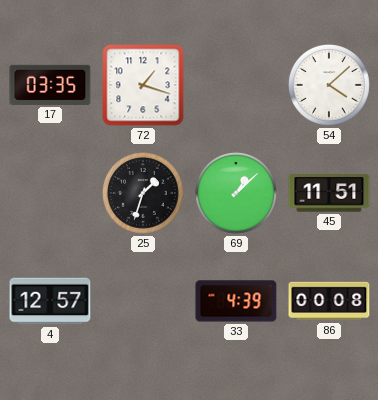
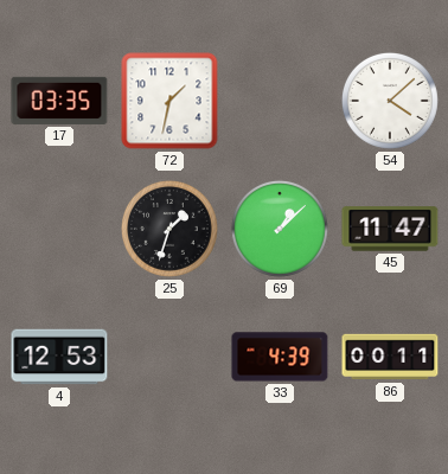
72: 1:18 -> 1:32 (169, 101)
45: 11:51 -> 11:47 (390, 229)
4: 12:57 -> 12:53 (59, 357)
86: 00:08 -> 00:11 (390, 357)
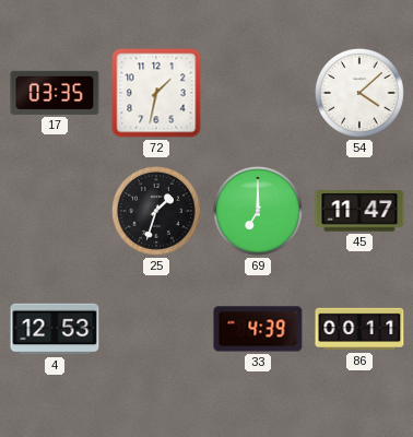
69: 1:08 -> 7:00 (258, 211)
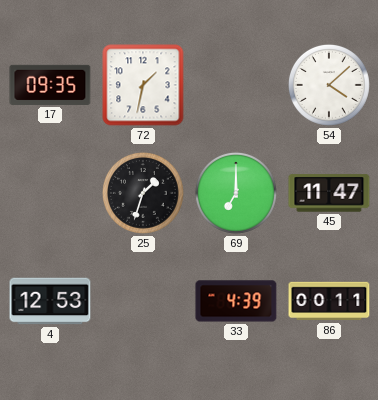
17: 03:35 -> 09:35 (50, 85)
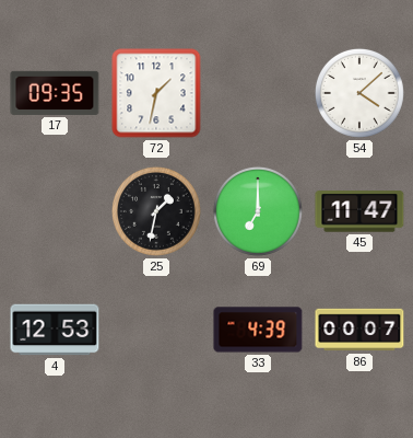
25: 1:33 -> 1:32 (156, 211)
86: 00:11 -> 00:07 (359, 330)
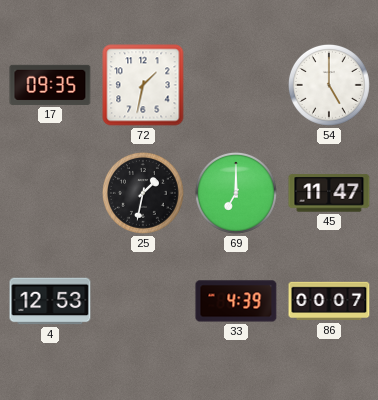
54: 4:08 -> 5:00 (329, 85)
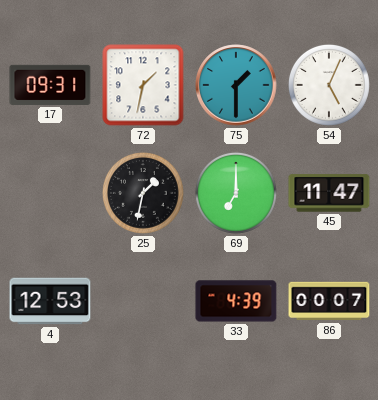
17: 09:35 -> 09:31 (50, 85)
75: none -> 1:30 (236, 85)
54: 5:00 -> 5:04 (329, 85)
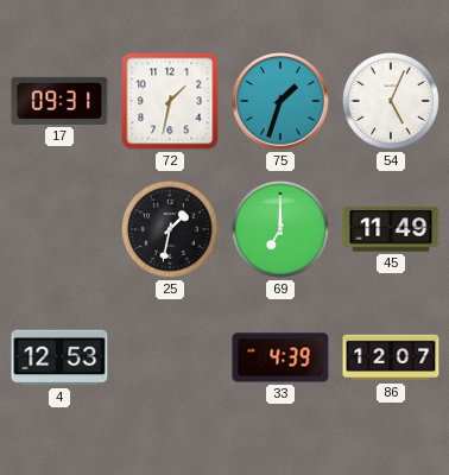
75: 1:30 -> 1:33 (280, 101)
45: 11:47 -> 11:49 (391, 229)
86: 00:07 -> 12:07 (391, 357)
